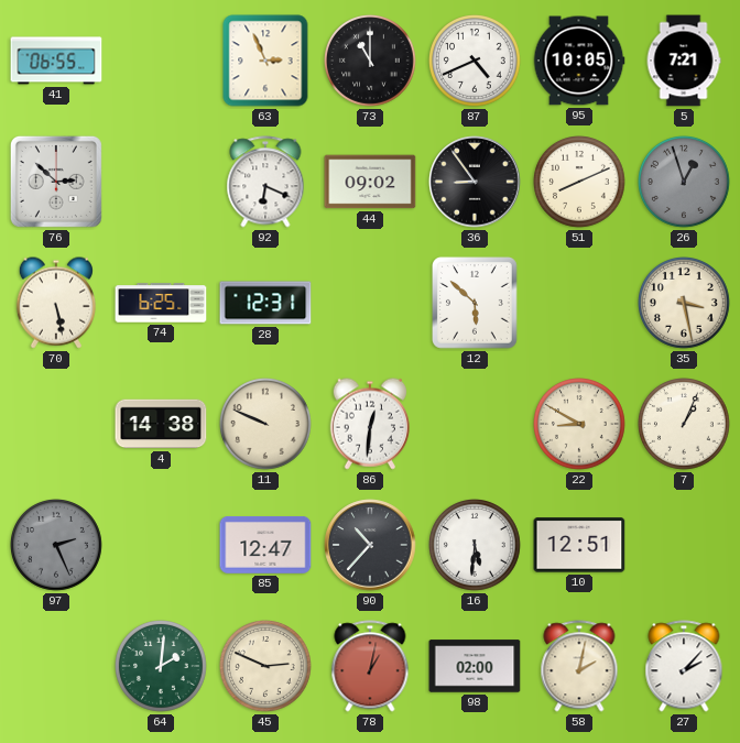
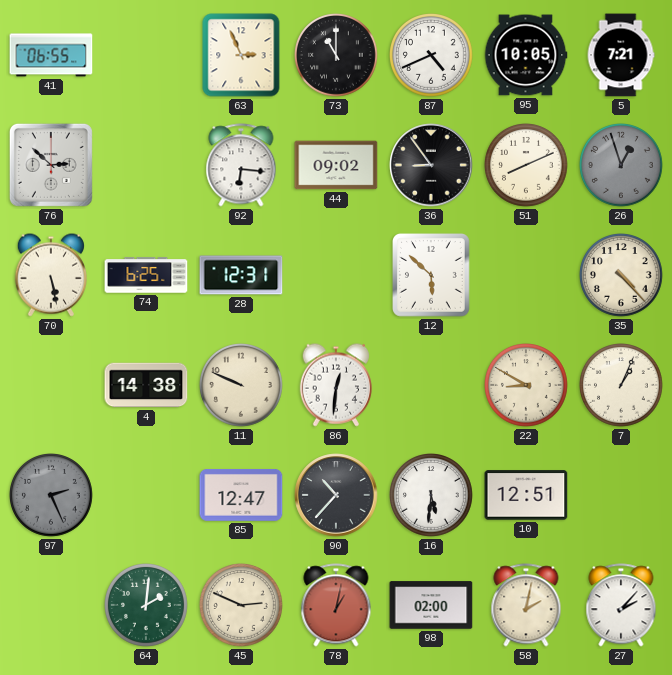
92: 6:19 -> 6:16 (241, 165)
35: 3:28 -> 4:23 (622, 276)
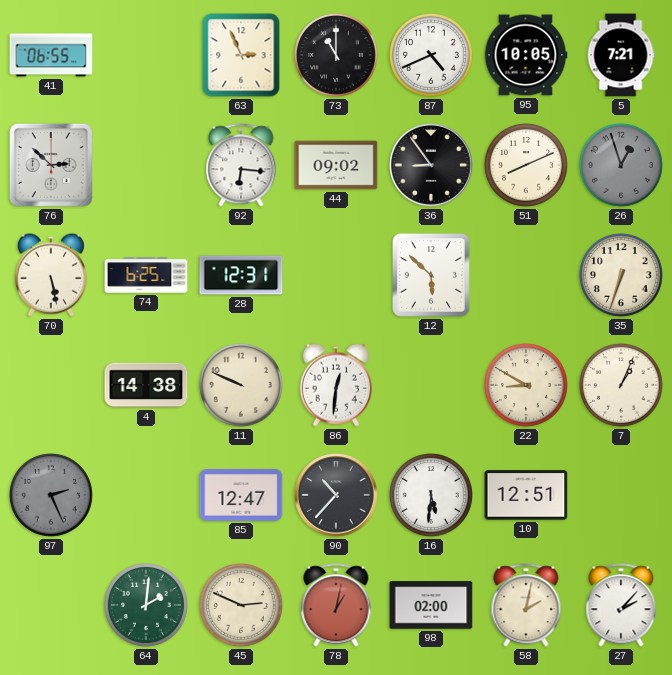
35: 4:23 -> 6:33 (622, 276)
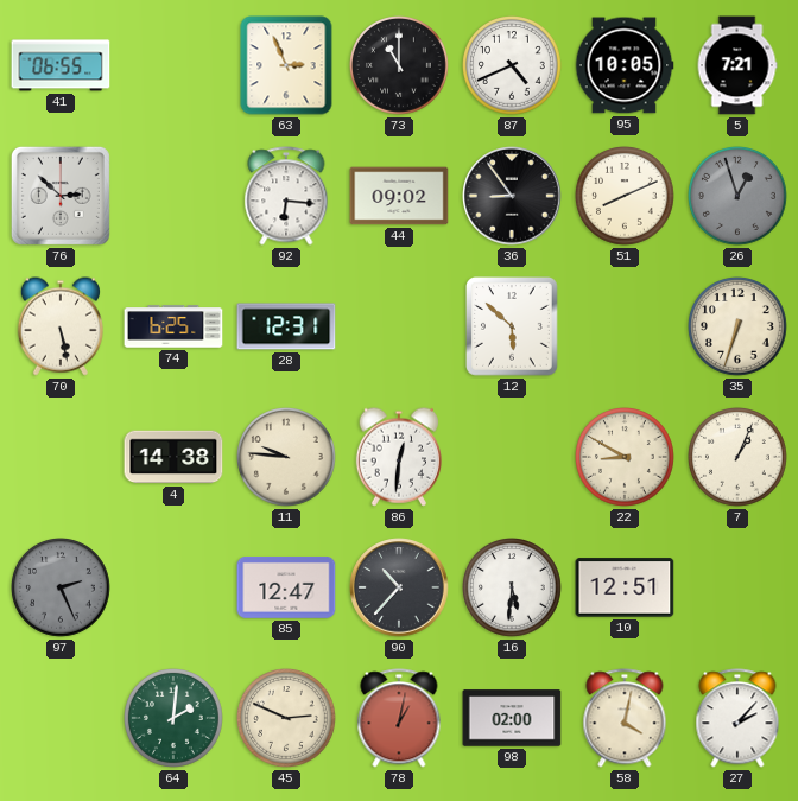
11: 9:49 -> 9:46 (287, 458)
58: 2:02 -> 4:02 (625, 718)
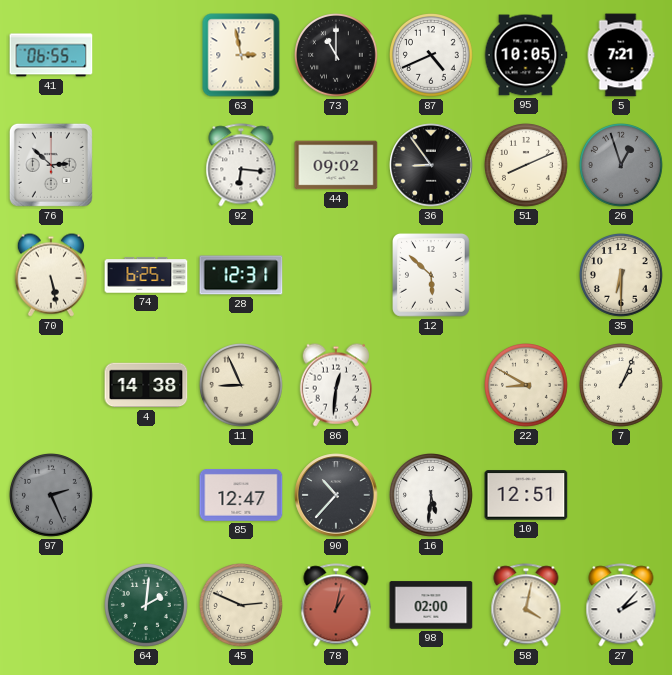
63: 2:56 -> 2:58 (241, 55)
35: 6:33 -> 6:30 (622, 276)
11: 9:46 -> 8:56 (242, 386)
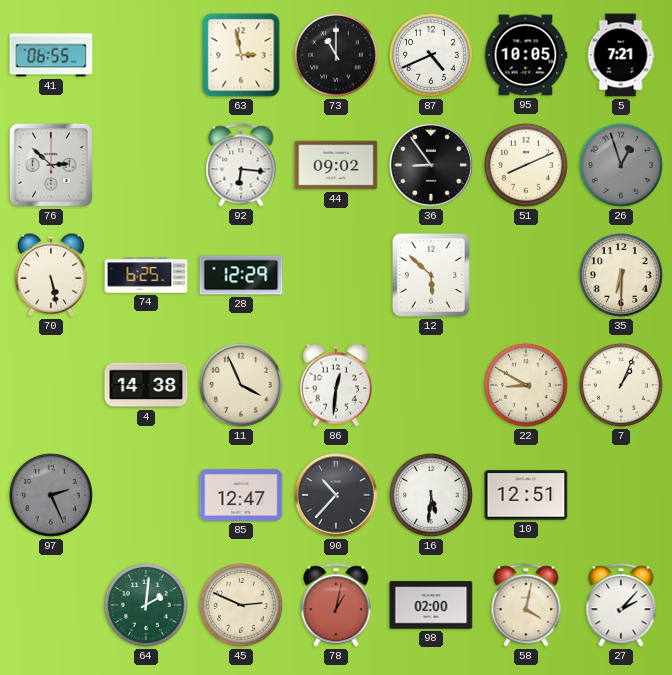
28: 12:31 -> 12:29 (241, 275)
11: 8:56 -> 3:56 (242, 386)
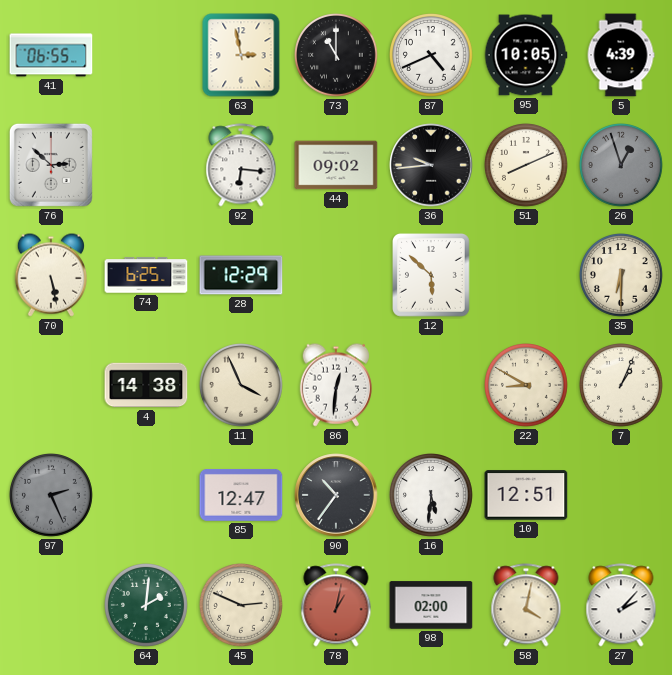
5: 7:21 -> 4:39 (621, 55)
36: 8:54 -> 9:44 (431, 165)
90: 10:37 -> 10:36 (336, 495)
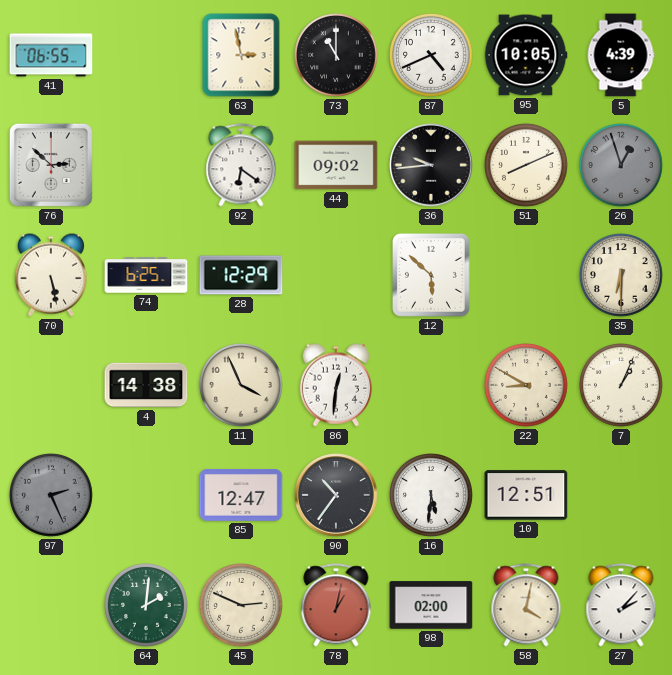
92: 6:16 -> 6:21 (241, 165)
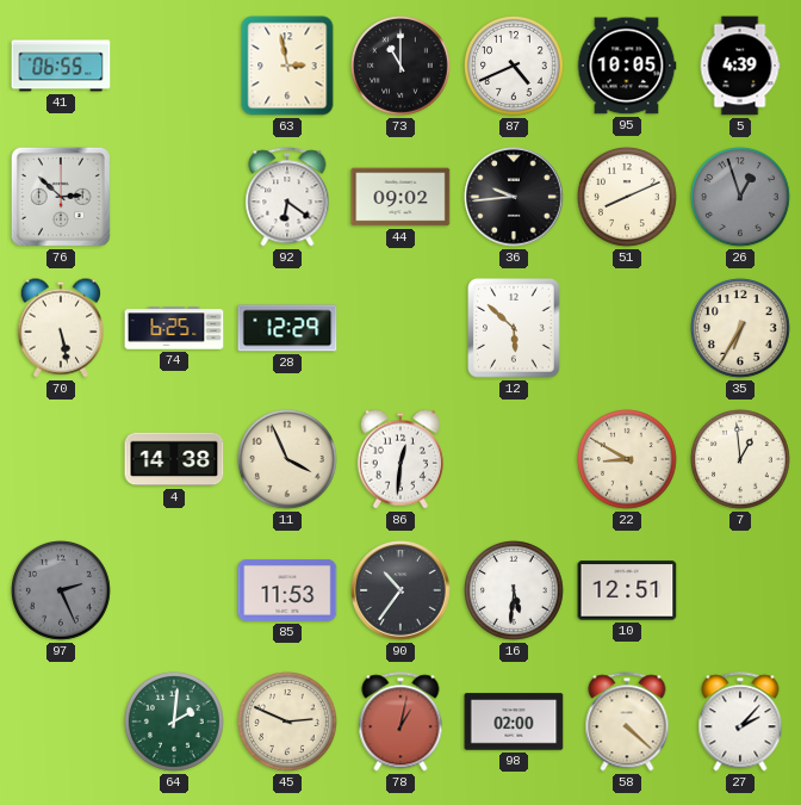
35: 6:30 -> 6:35 (741, 329)
7: 1:04 -> 12:59 (741, 460)
85: 12:47 -> 11:53 (287, 592)
58: 4:02 -> 4:22 (627, 722)
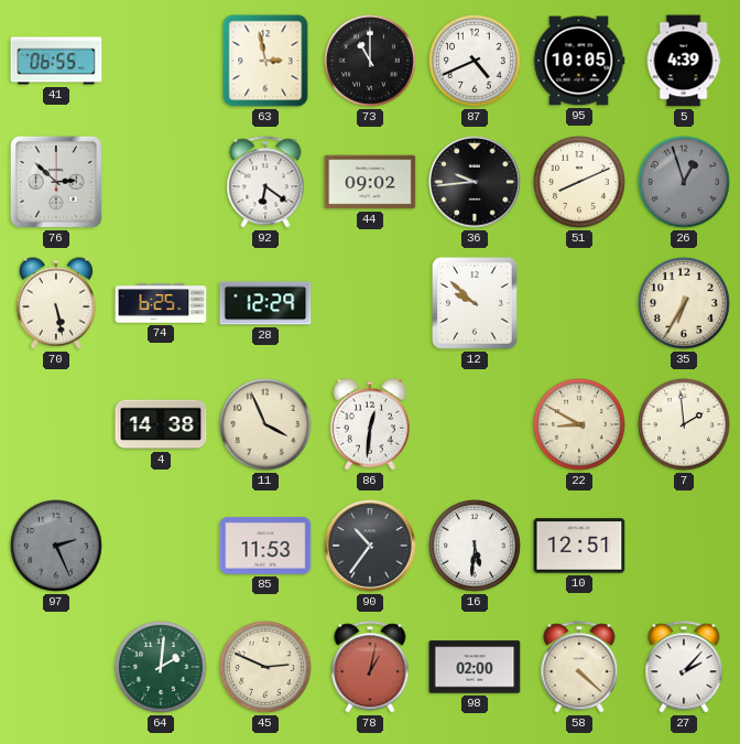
12: 5:52 -> 9:52 (476, 304)
7: 12:59 -> 1:59 (685, 425)
